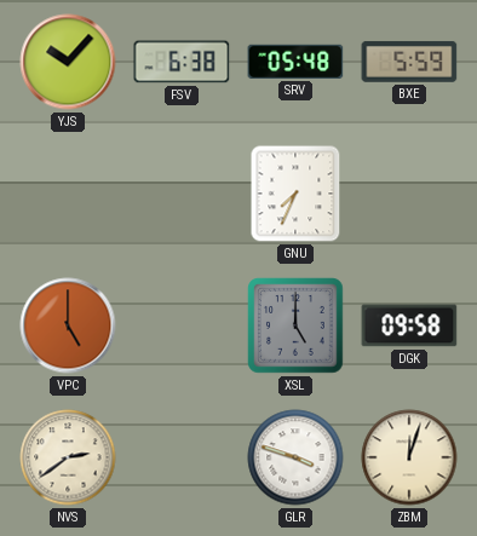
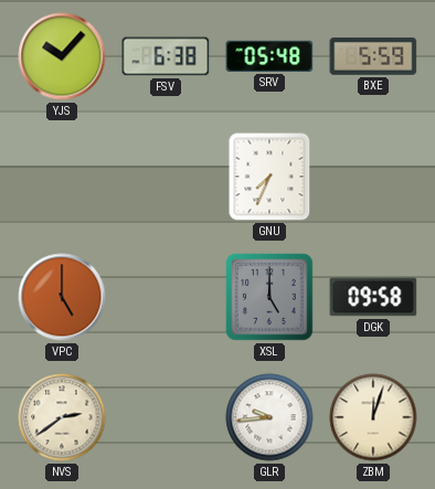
GLR: 3:48 -> 9:44 (269, 417)
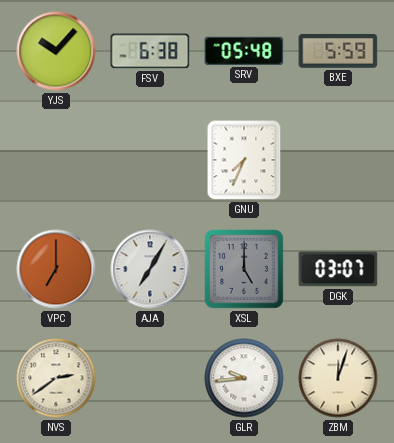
VPC: 5:00 -> 7:00 (56, 269)
AJA: none -> 7:05 (150, 269)
DGK: 09:58 -> 03:07 (338, 269)
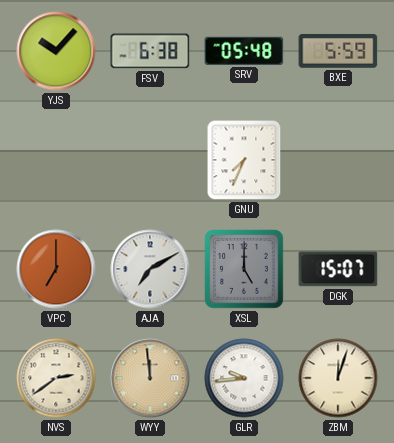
AJA: 7:05 -> 7:10 (150, 269)
DGK: 03:07 -> 15:07 (338, 269)
WYY: none -> 11:59 (150, 378)
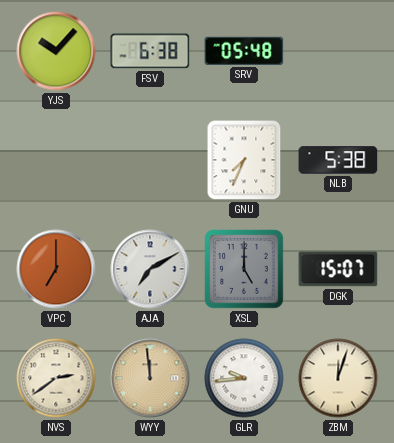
BXE: 5:59 -> none (338, 51)
NLB: none -> 5:38 (338, 160)
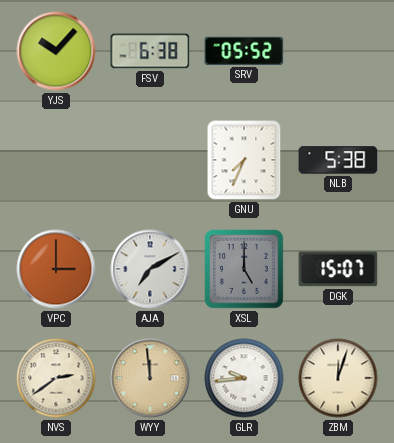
SRV: 05:48 -> 05:52 (244, 51)
VPC: 7:00 -> 3:00 (56, 269)
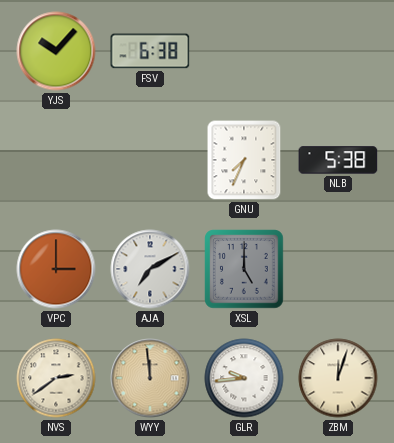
SRV: 05:52 -> none (244, 51)
DGK: 15:07 -> none (338, 269)
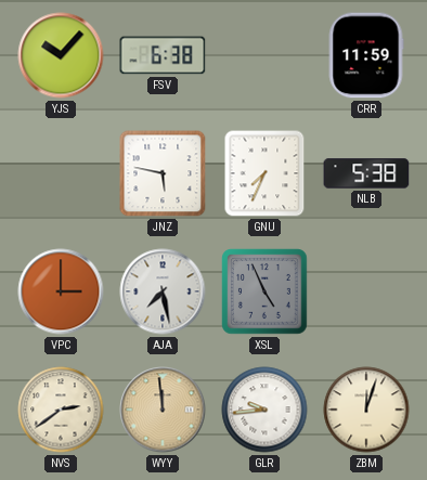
CRR: none -> 11:59 (366, 55)
JNZ: none -> 5:47 (163, 173)
AJA: 7:10 -> 7:28 (163, 291)
XSL: 5:00 -> 4:56 (264, 291)
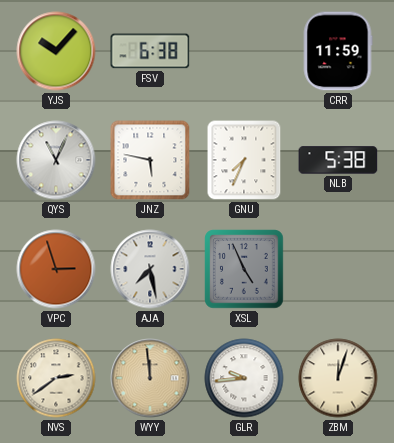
QYS: none -> 11:04 (56, 160)
VPC: 3:00 -> 2:57 (56, 269)
